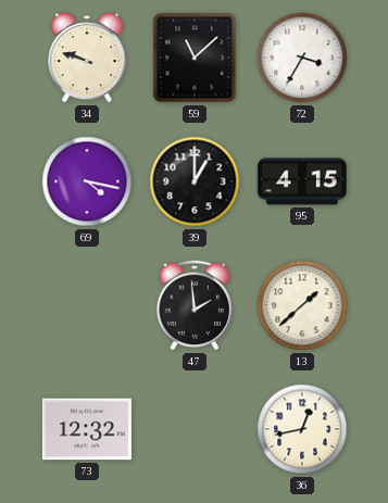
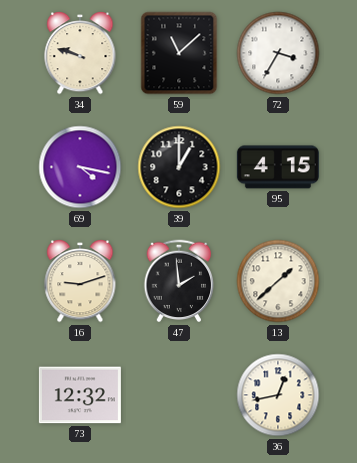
16: none -> 9:12 (80, 282)
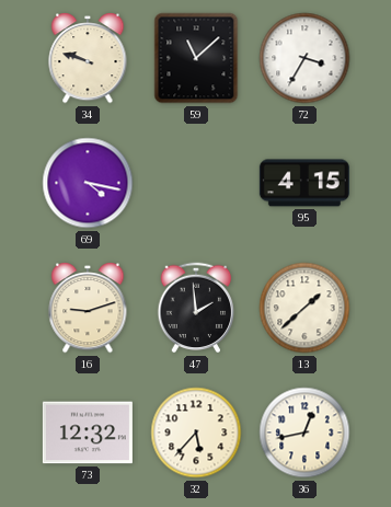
39: 1:00 -> none (179, 167)
32: none -> 5:37 (196, 433)
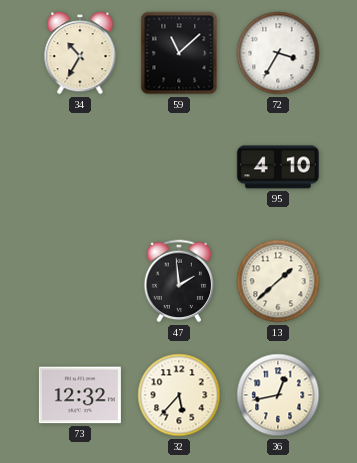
34: 9:48 -> 10:35 (80, 54)
69: 4:17 -> none (88, 183)
95: 4:15 -> 4:10 (278, 167)
16: 9:12 -> none (88, 309)
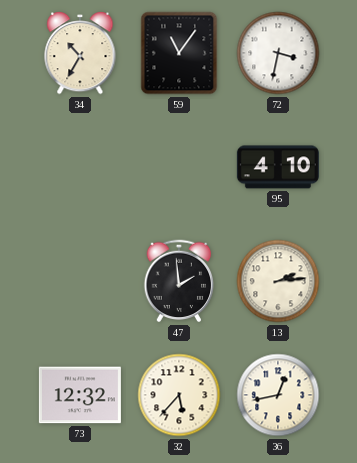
59: 11:08 -> 11:06 (179, 53)
72: 3:35 -> 3:32 (278, 53)
13: 1:38 -> 2:14 (278, 281)
